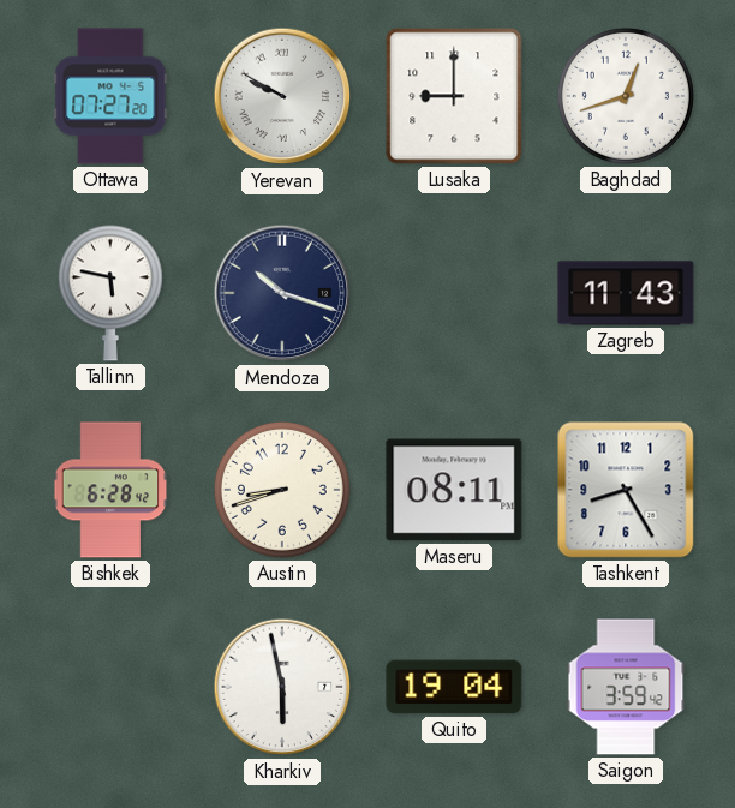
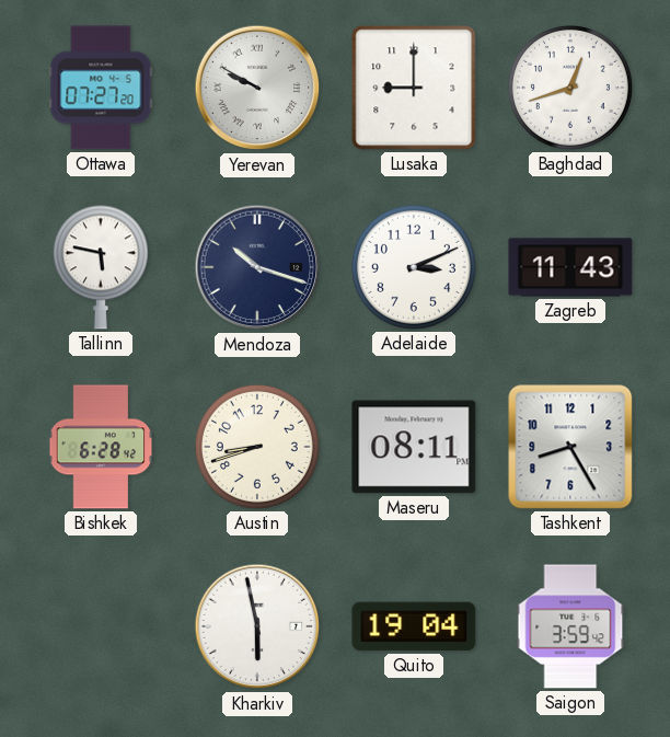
Adelaide: none -> 3:11 (414, 267)
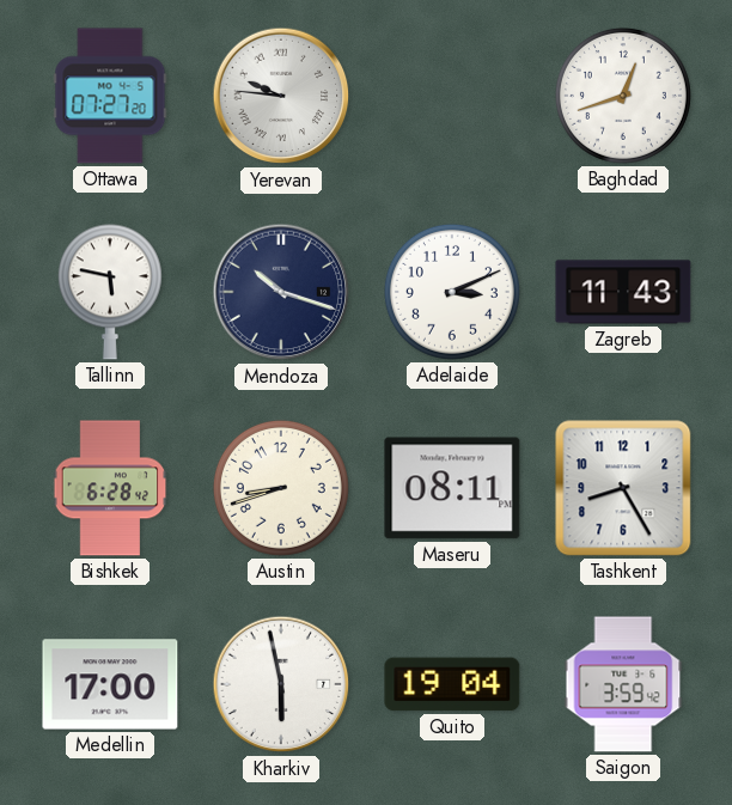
Yerevan: 9:50 -> 9:46 (281, 96)
Lusaka: 9:00 -> none (414, 88)
Medellin: none -> 17:00 (110, 684)
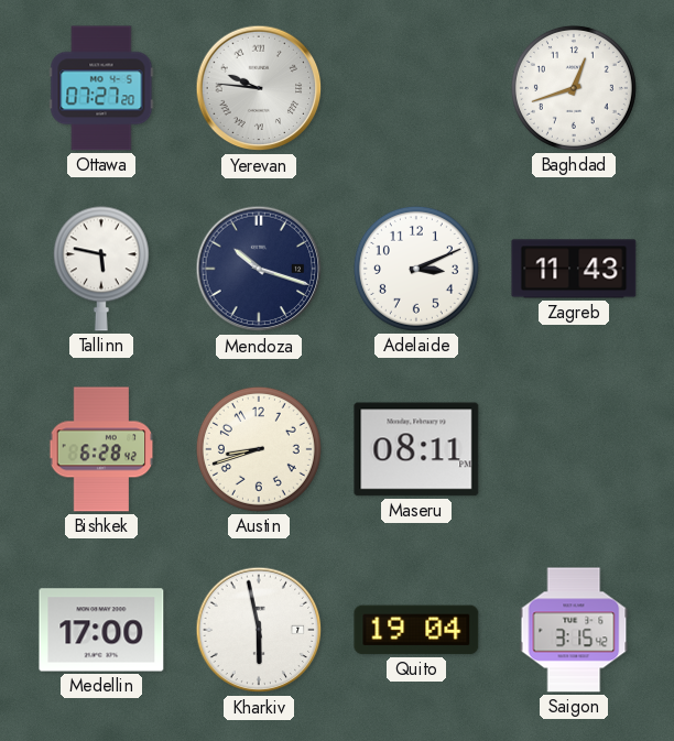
Tashkent: 8:25 -> none (623, 488)
Saigon: 3:59 -> 3:15 (574, 630)
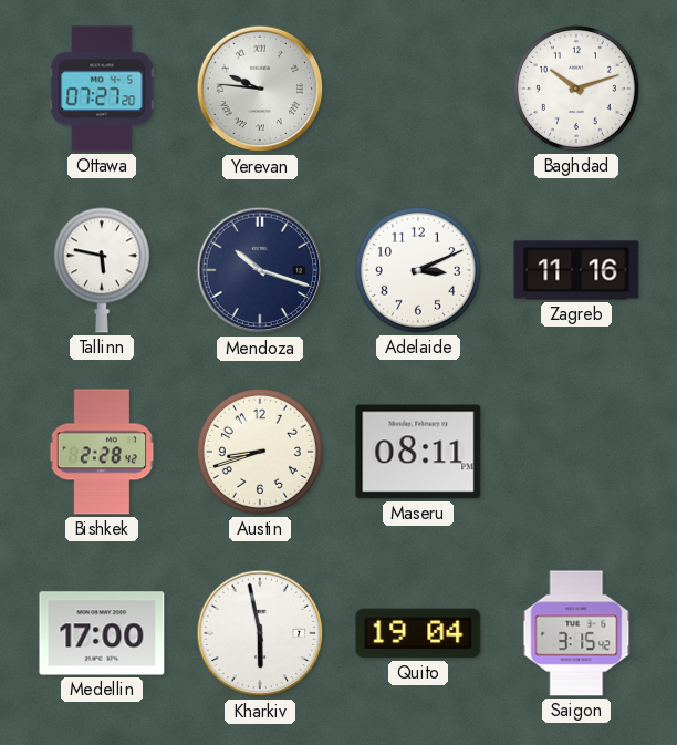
Baghdad: 12:42 -> 10:12 (576, 89)
Zagreb: 11:43 -> 11:16 (576, 270)
Bishkek: 6:28 -> 2:28 (102, 452)
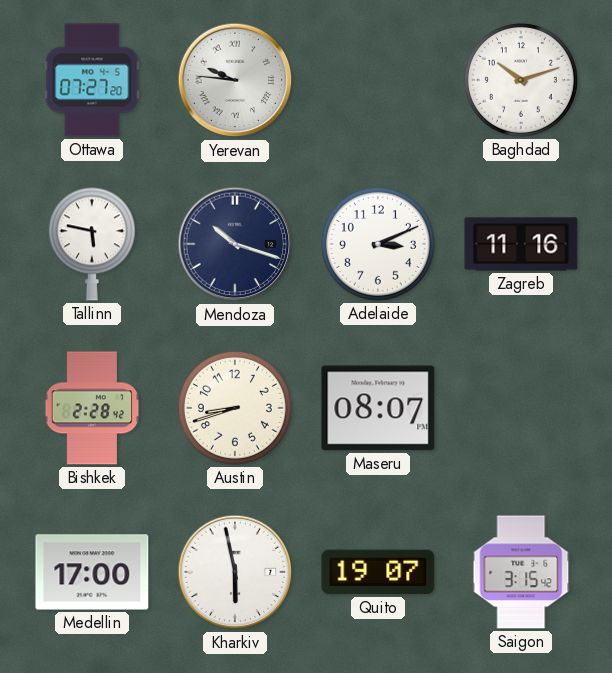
Maseru: 08:11 -> 08:07 (378, 408)
Quito: 19:04 -> 19:07 (378, 572)
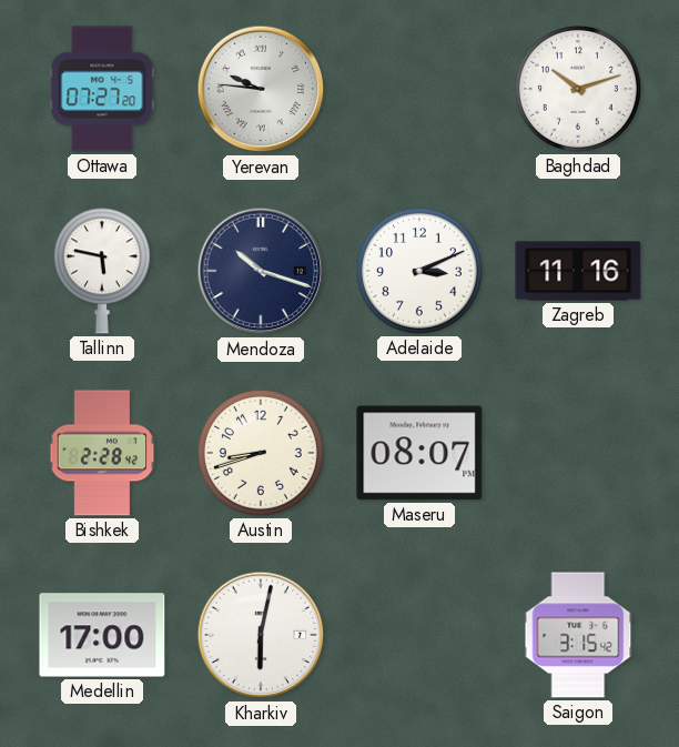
Kharkiv: 5:58 -> 6:02 (261, 635)
Quito: 19:07 -> none (378, 572)
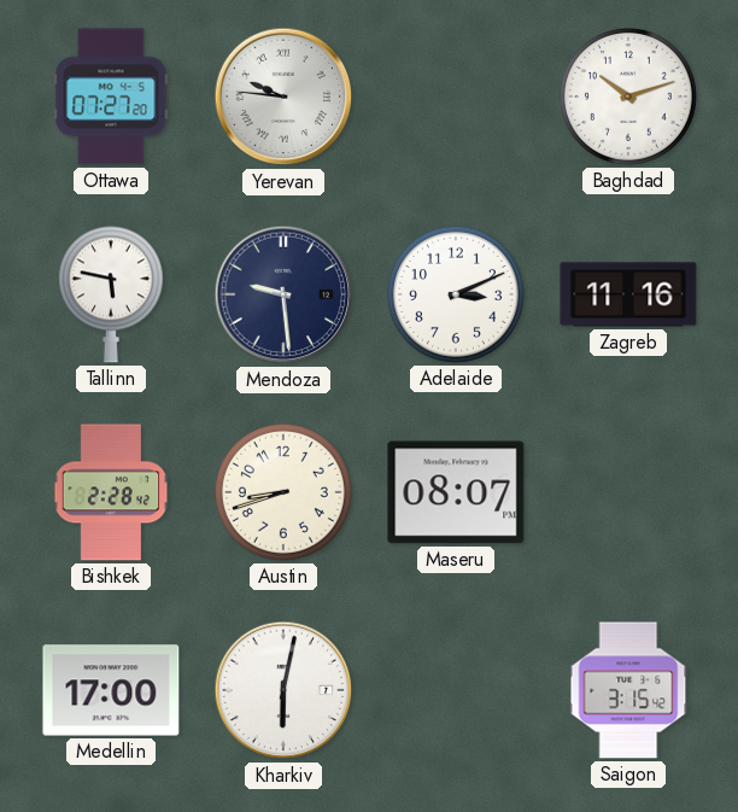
Mendoza: 10:18 -> 9:29 (283, 294)
